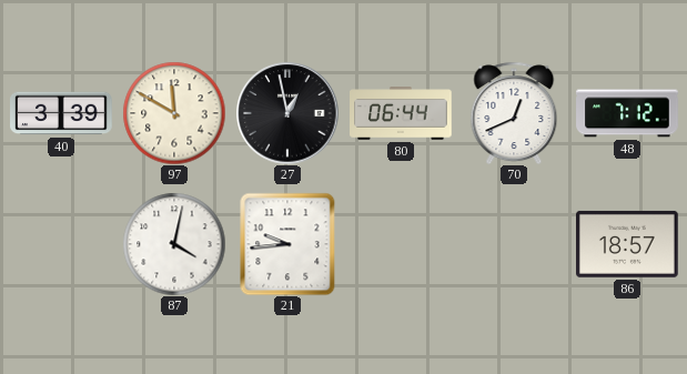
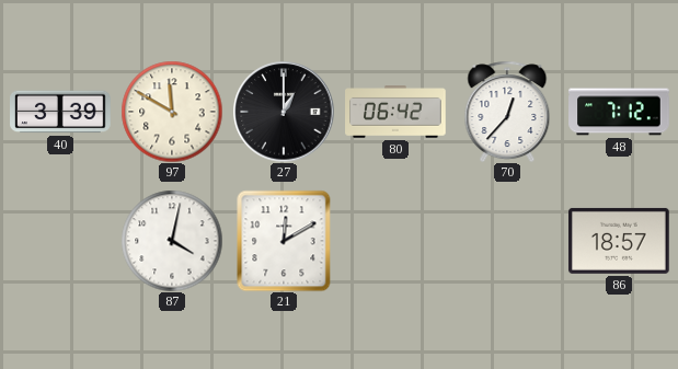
27: 12:58 -> 1:00 (284, 112)
80: 06:44 -> 06:42 (395, 112)
70: 12:41 -> 12:37 (507, 112)
21: 9:44 -> 12:10 (284, 241)
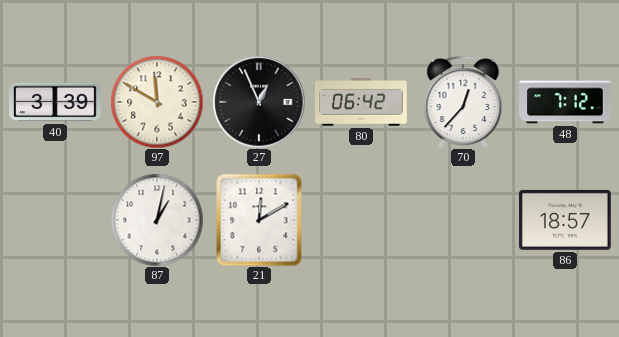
27: 1:00 -> 12:56 (259, 102)
87: 4:02 -> 1:02 (157, 220)
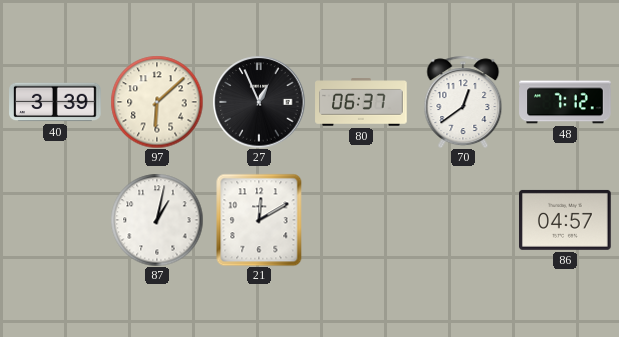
97: 11:50 -> 6:08 (157, 102)
80: 06:42 -> 06:37 (361, 102)
70: 12:37 -> 12:39 (463, 102)
86: 18:57 -> 04:57 (566, 220)
